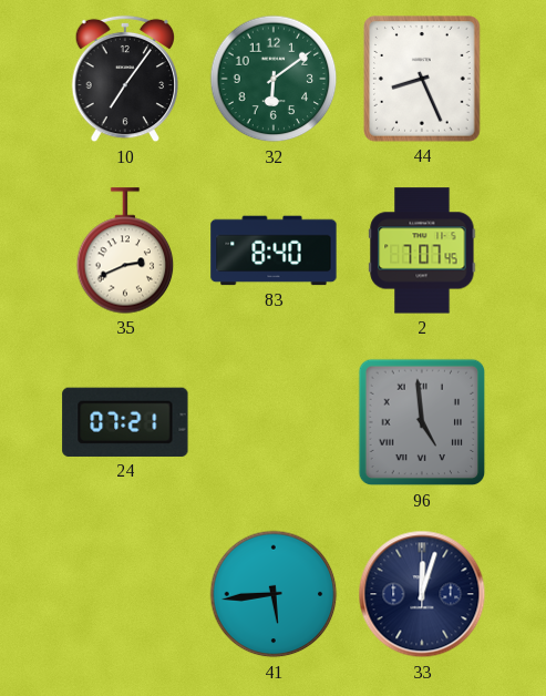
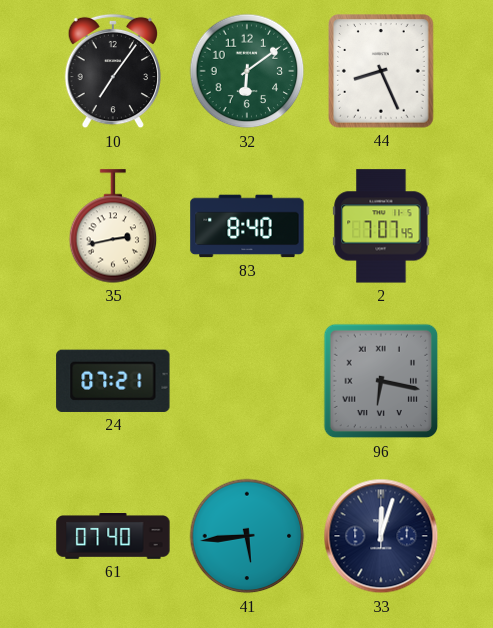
35: 2:41 -> 2:43 (113, 226)
96: 4:59 -> 6:17 (381, 381)
61: none -> 07:40 (113, 537)
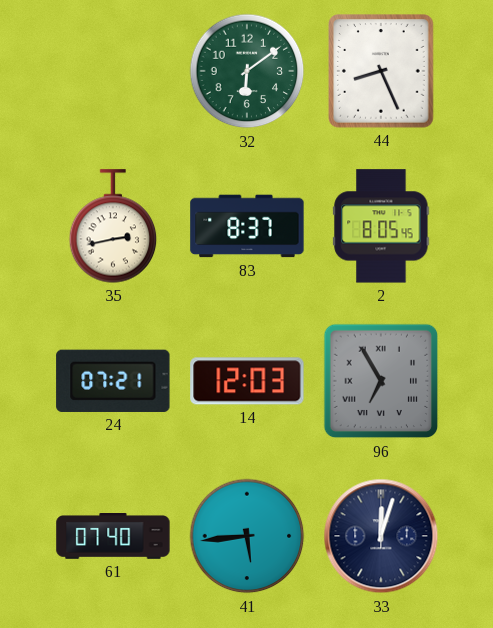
10: 7:06 -> none (113, 71)
83: 8:40 -> 8:37 (247, 226)
2: 7:07 -> 8:05 (381, 226)
14: none -> 12:03 (247, 381)
96: 6:17 -> 6:55 (381, 381)
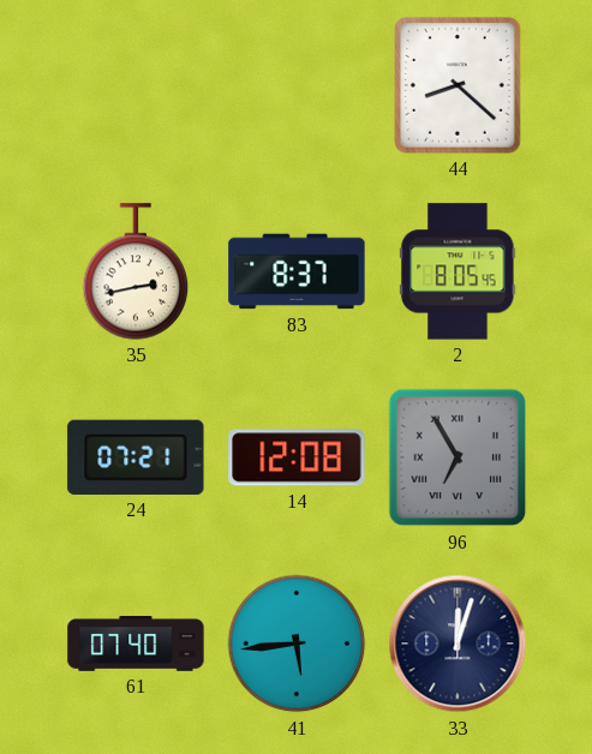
32: 6:09 -> none (247, 71)
44: 8:26 -> 8:22 (458, 85)
14: 12:03 -> 12:08 (297, 457)
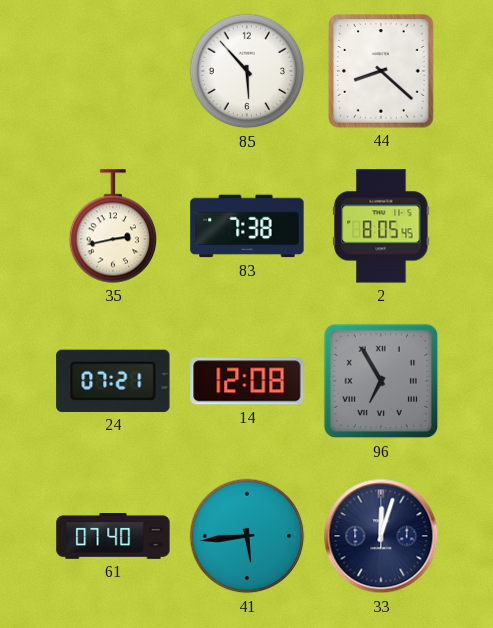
85: none -> 5:53 (247, 71)
83: 8:37 -> 7:38 (247, 226)
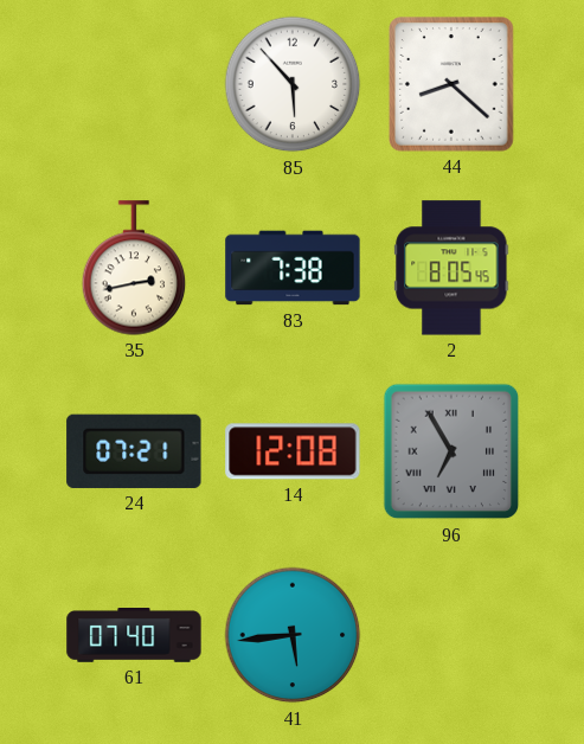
33: 12:03 -> none (381, 536)
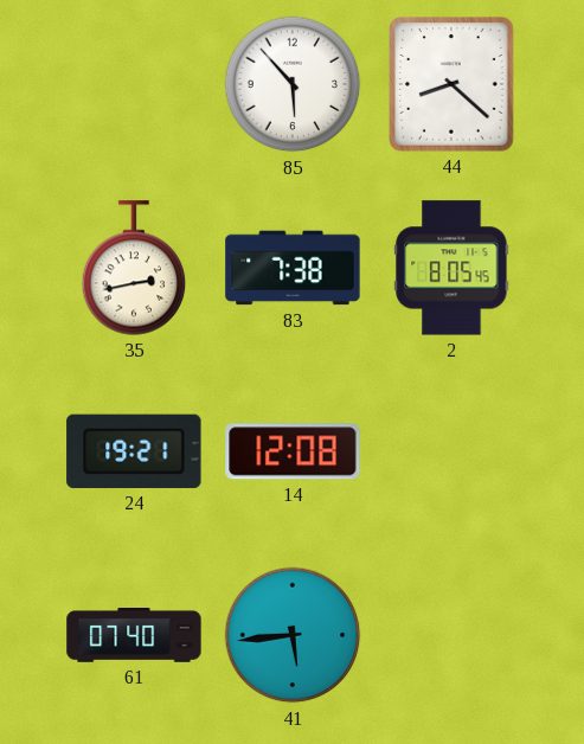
24: 07:21 -> 19:21 (134, 451)
96: 6:55 -> none (451, 451)
